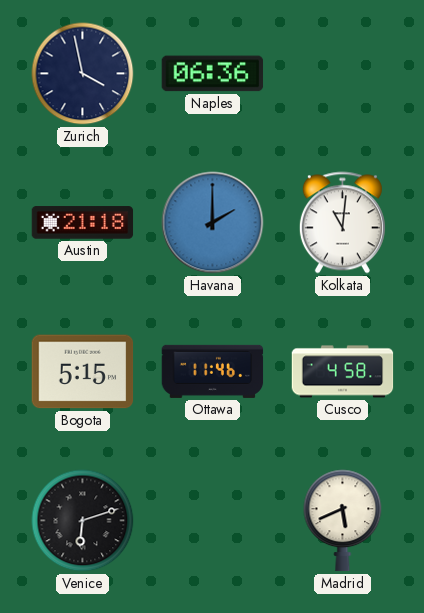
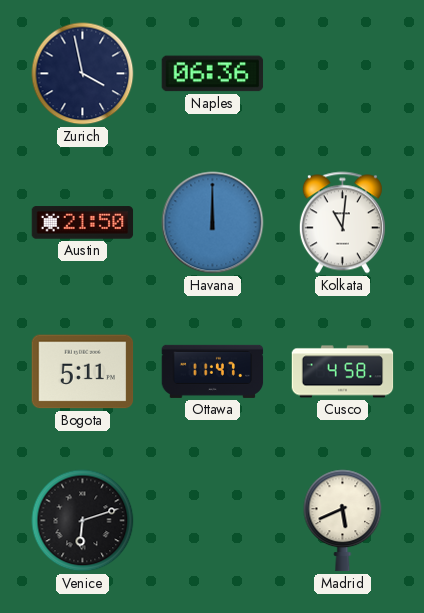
Austin: 21:18 -> 21:50 (83, 223)
Havana: 2:00 -> 12:00 (213, 223)
Bogota: 5:15 -> 5:11 (83, 372)
Ottawa: 11:46 -> 11:47 (213, 371)
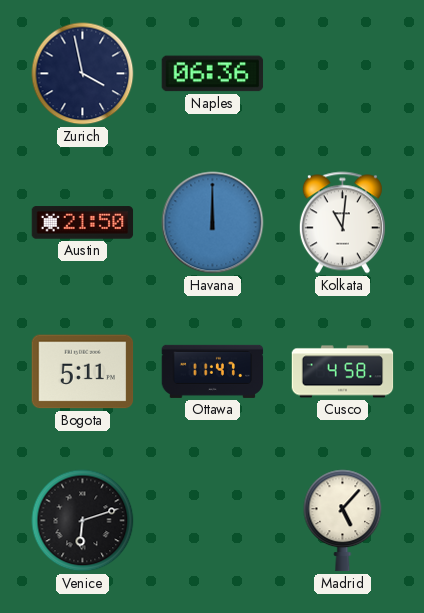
Madrid: 5:41 -> 5:07 (343, 521)
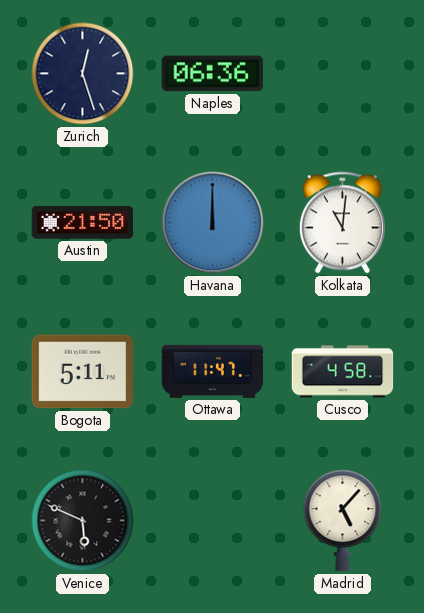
Zurich: 3:58 -> 12:27 (83, 74)
Venice: 6:12 -> 5:49 (83, 521)
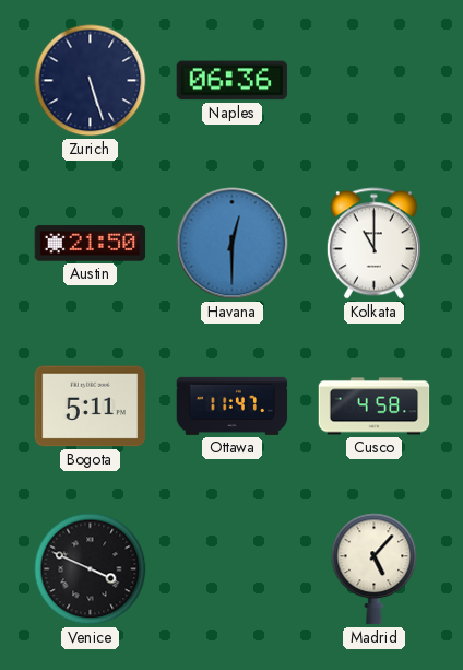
Zurich: 12:27 -> 5:27 (91, 81)
Havana: 12:00 -> 12:30 (233, 244)
Kolkata: 11:01 -> 11:00 (373, 244)
Venice: 5:49 -> 3:49 (91, 569)
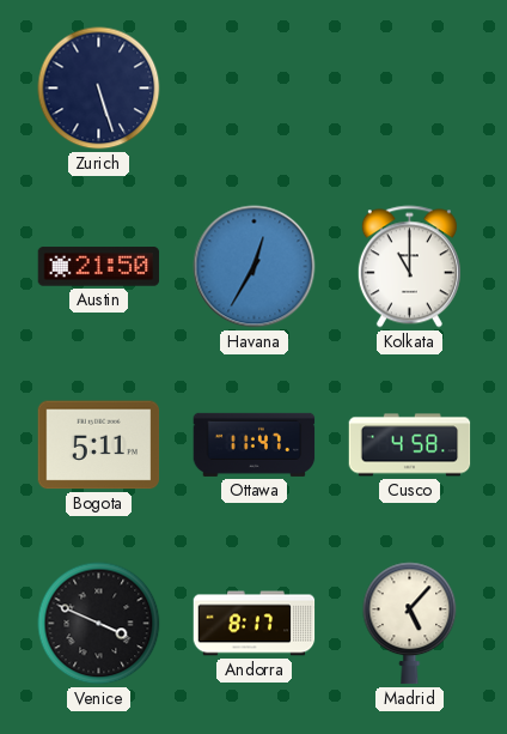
Naples: 06:36 -> none (233, 81)
Havana: 12:30 -> 12:35 (255, 267)
Andorra: none -> 8:17 (255, 624)
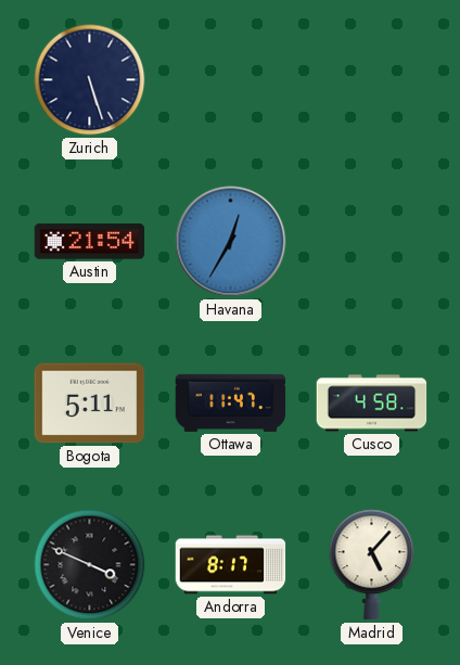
Austin: 21:50 -> 21:54 (90, 242)
Kolkata: 11:00 -> none (409, 267)
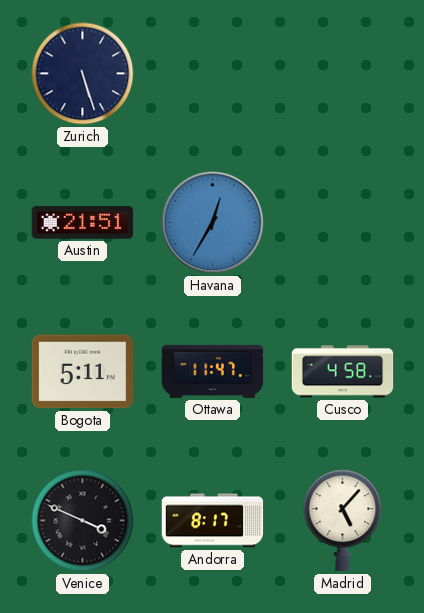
Austin: 21:54 -> 21:51 (83, 223)
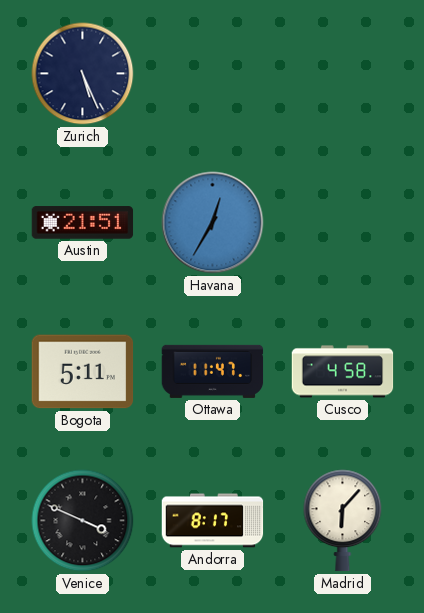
Zurich: 5:27 -> 5:26 (83, 74)
Madrid: 5:07 -> 6:07 (343, 521)
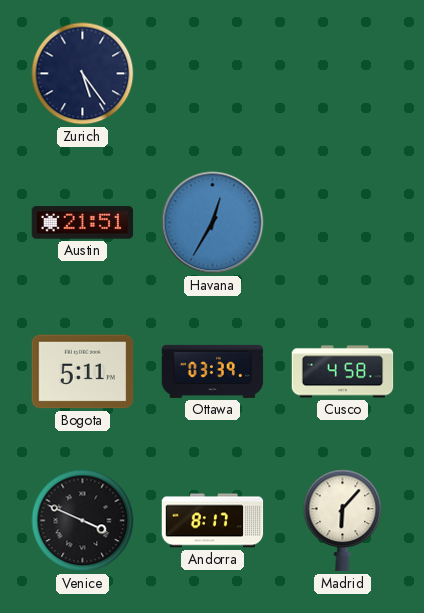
Zurich: 5:26 -> 5:24 (83, 74)
Ottawa: 11:47 -> 03:39 (213, 371)
